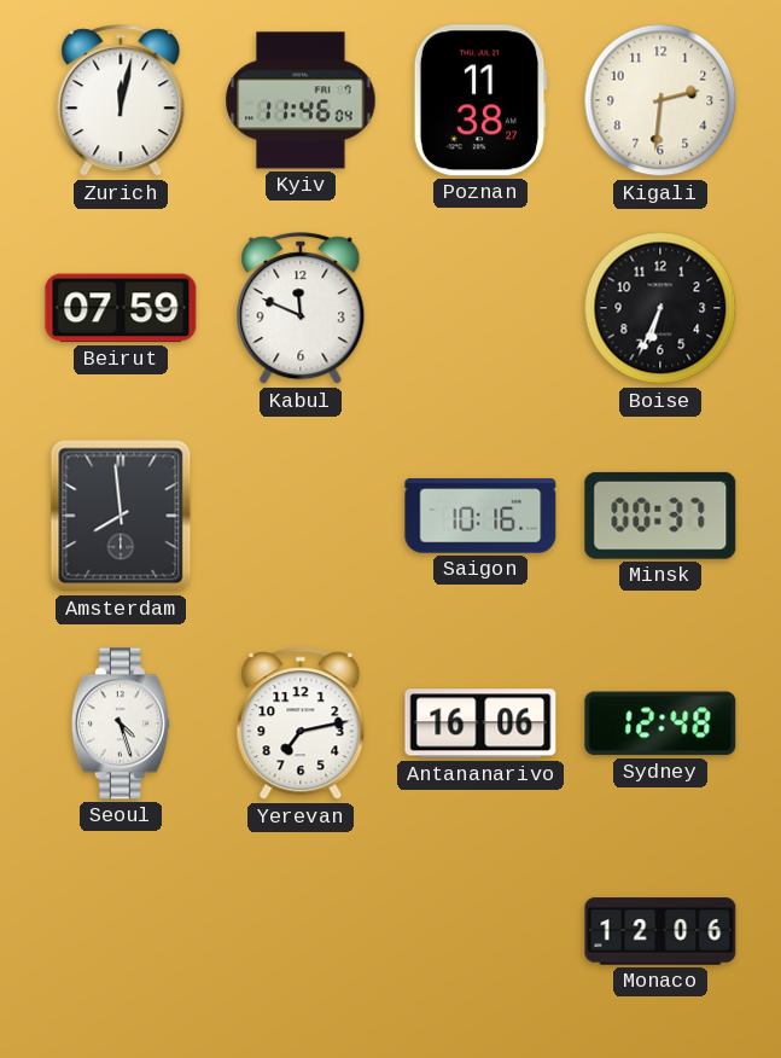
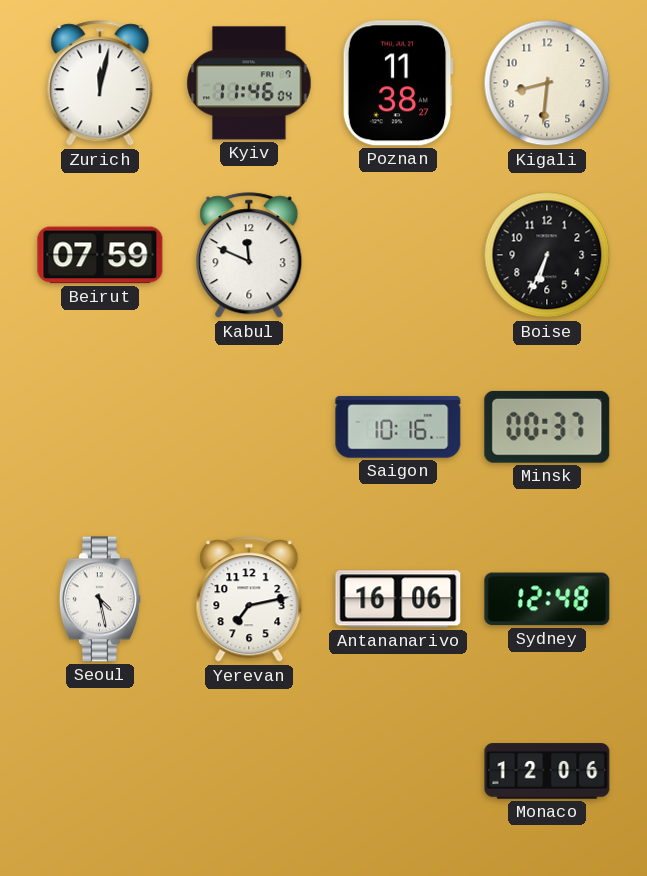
Kigali: 2:31 -> 8:31 (547, 83)
Amsterdam: 7:59 -> none (121, 516)
Seoul: 4:27 -> 4:28 (100, 599)
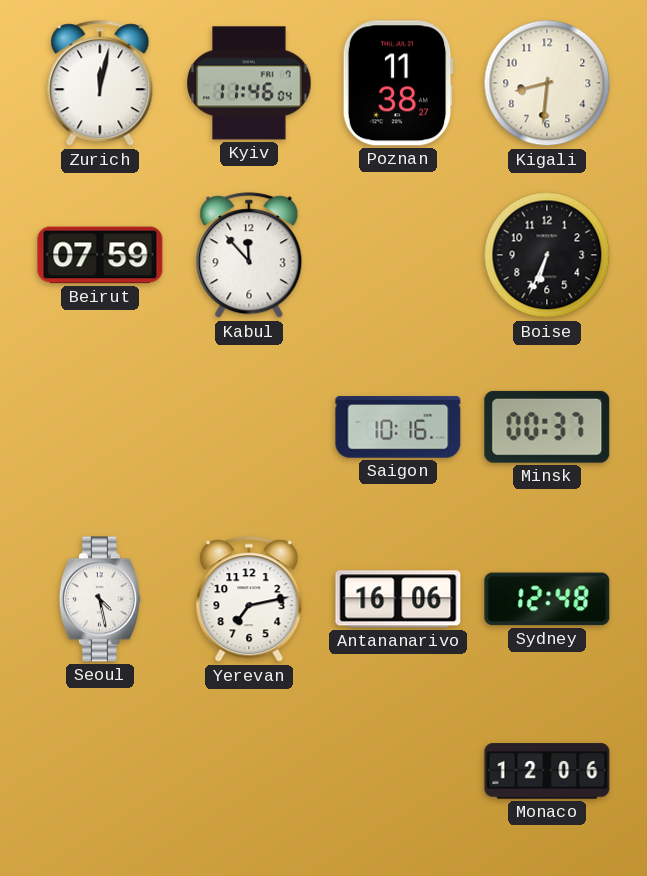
Kabul: 11:49 -> 11:53 (249, 256)
